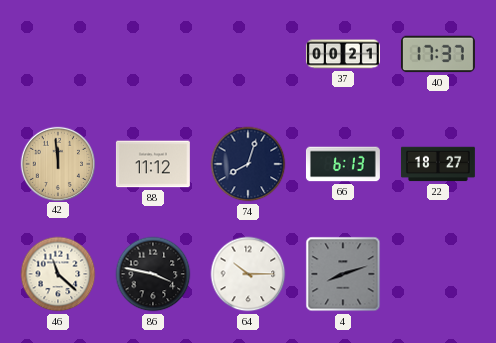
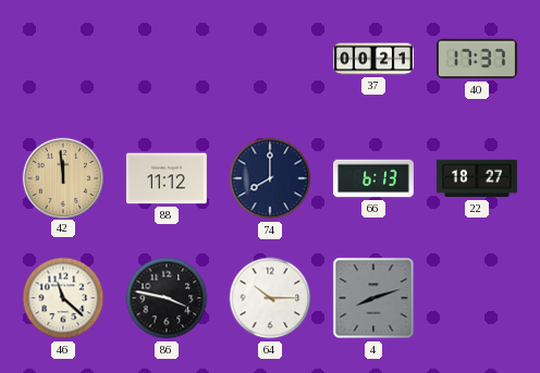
74: 8:03 -> 8:00 (270, 178)
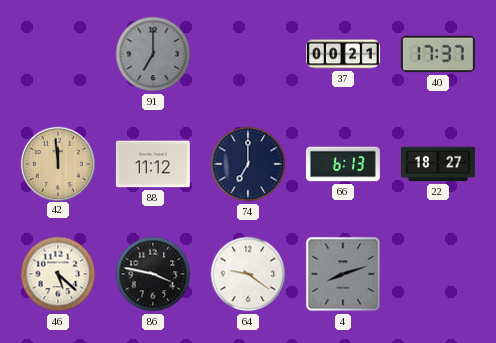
91: none -> 7:00 (153, 54)
74: 8:00 -> 7:00 (248, 164)
46: 11:22 -> 5:22 (58, 274)
64: 10:15 -> 9:21 (248, 274)
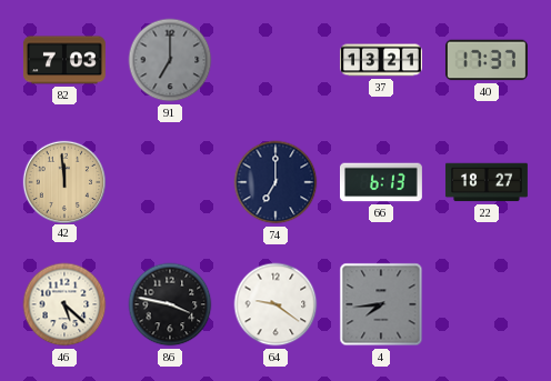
82: none -> 7:03 (64, 60)
37: 00:21 -> 13:21 (381, 60)
88: 11:12 -> none (153, 164)
4: 8:12 -> 7:44 (381, 304)
